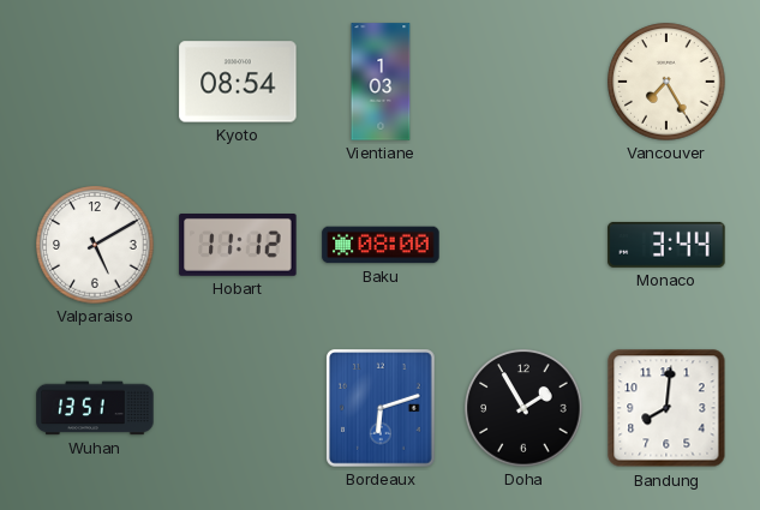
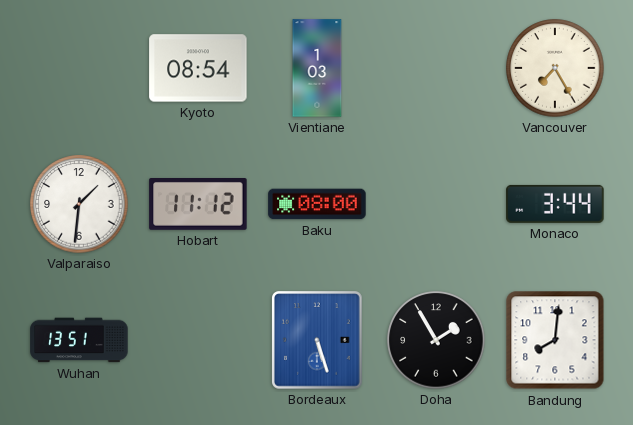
Valparaiso: 5:10 -> 1:31 (79, 204)
Bordeaux: 6:12 -> 5:27 (318, 340)
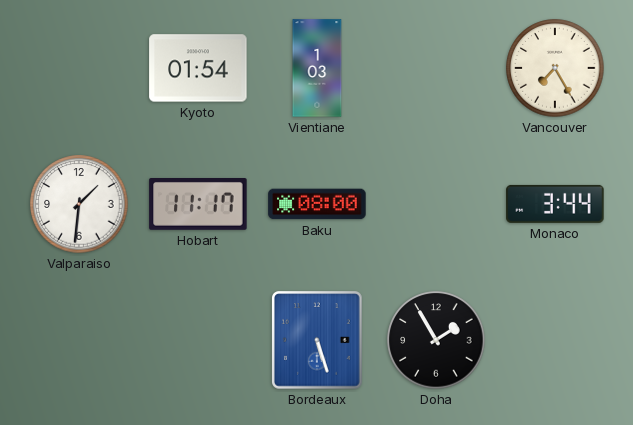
Kyoto: 08:54 -> 01:54 (198, 68)
Hobart: 11:12 -> 11:17 (198, 205)
Wuhan: 13:51 -> none (79, 340)
Bandung: 8:01 -> none (555, 340)
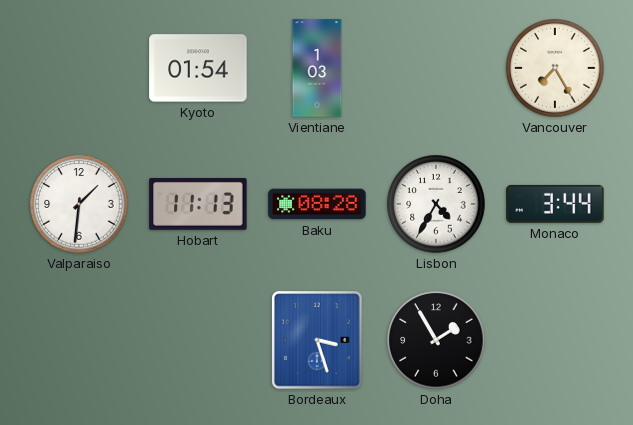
Hobart: 11:17 -> 11:13 (198, 205)
Baku: 08:00 -> 08:28 (317, 204)
Lisbon: none -> 4:35 (436, 204)
Bordeaux: 5:27 -> 3:27 (318, 340)
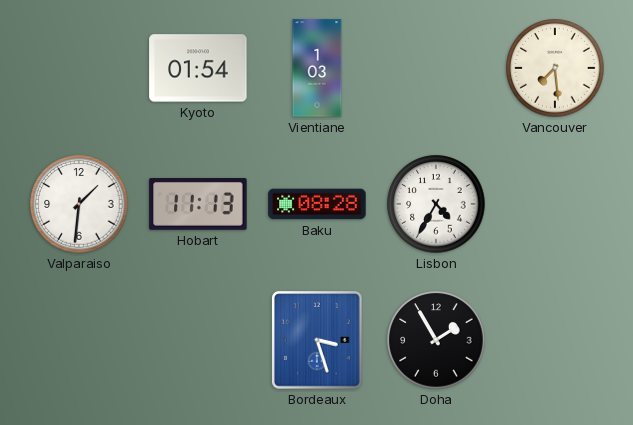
Vancouver: 7:25 -> 7:29 (555, 68)
Monaco: 3:44 -> none (555, 204)
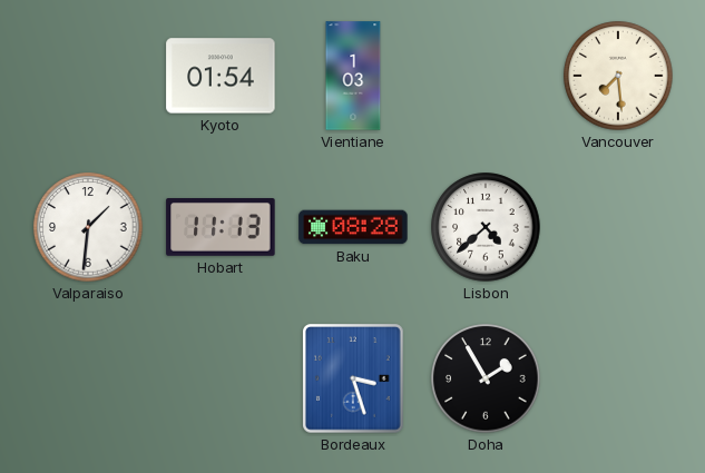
Lisbon: 4:35 -> 4:38 (486, 227)
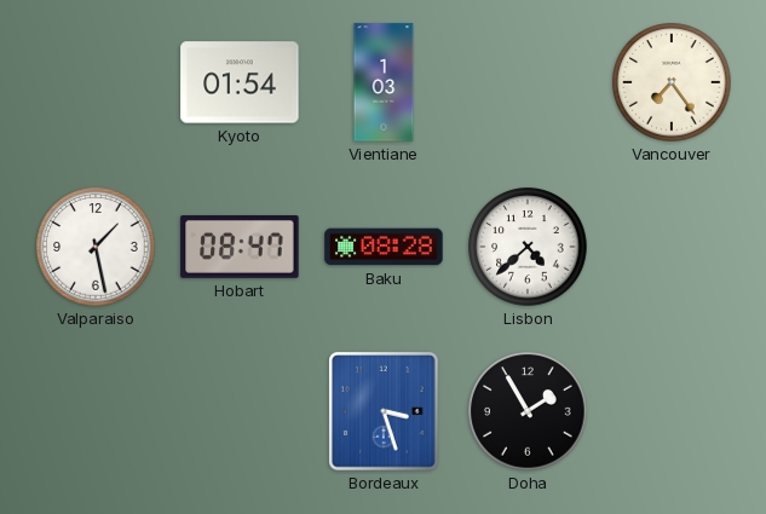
Vancouver: 7:29 -> 7:24 (672, 82)
Valparaiso: 1:31 -> 1:28 (96, 247)
Hobart: 11:13 -> 08:47 (240, 248)
